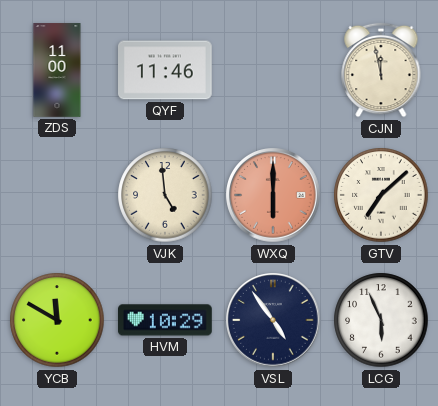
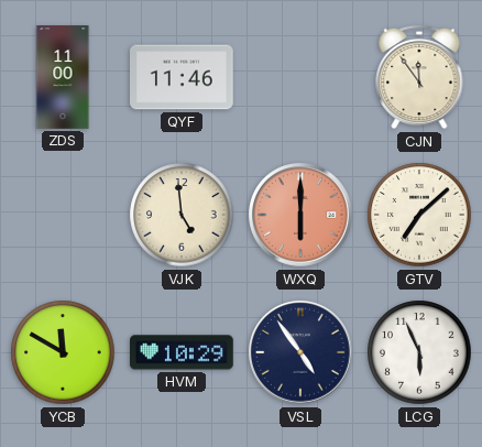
CJN: 11:58 -> 11:54 (419, 77)
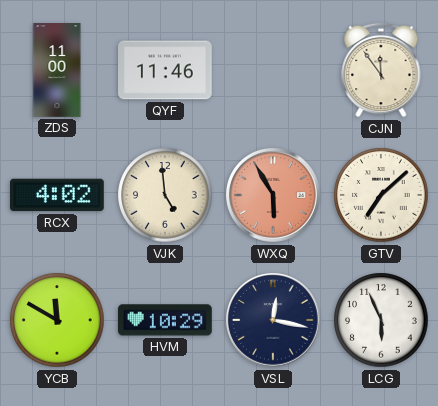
RCX: none -> 4:02 (58, 195)
WXQ: 6:00 -> 5:55 (273, 195)
VSL: 4:54 -> 12:17 (273, 320)
